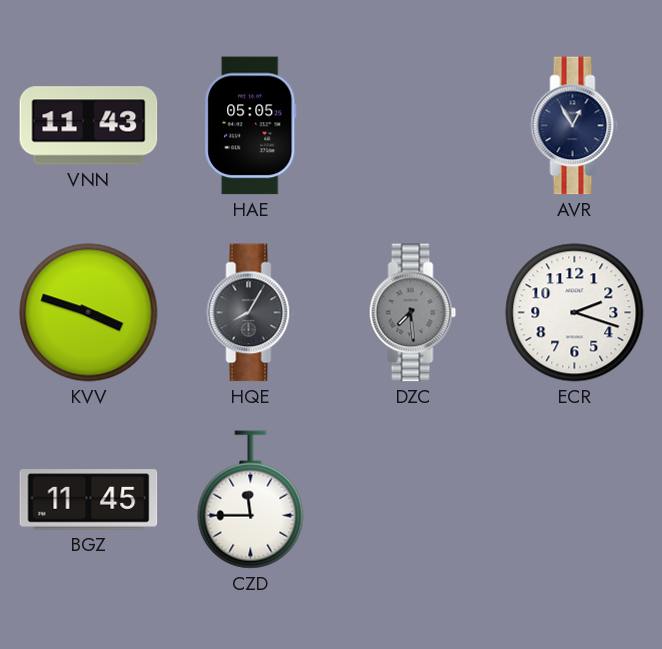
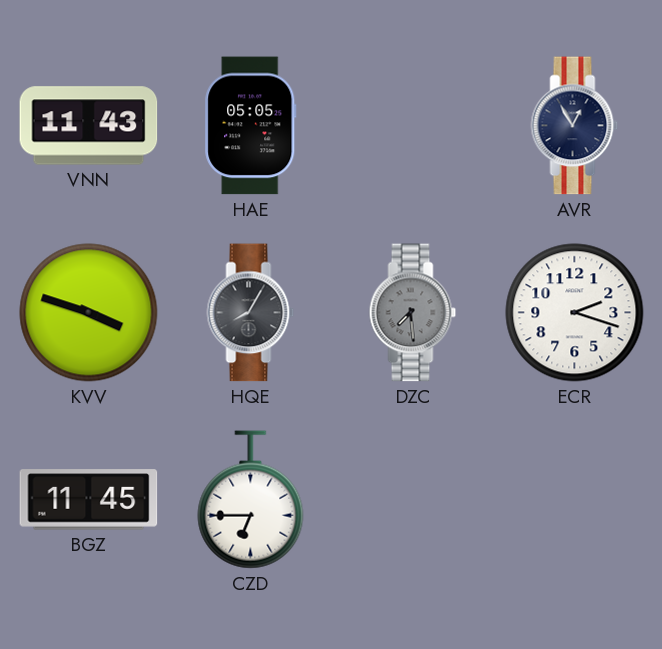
CZD: 11:45 -> 6:45 (251, 500)
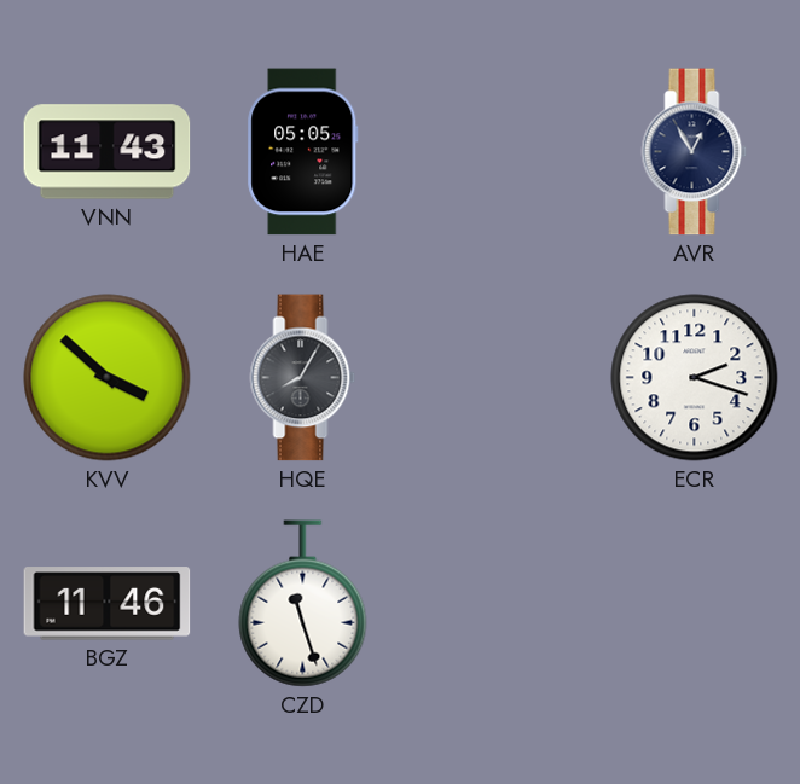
KVV: 3:48 -> 3:52 (108, 378)
DZC: 7:29 -> none (413, 313)
BGZ: 11:45 -> 11:46 (108, 604)
CZD: 6:45 -> 11:27 (303, 604)
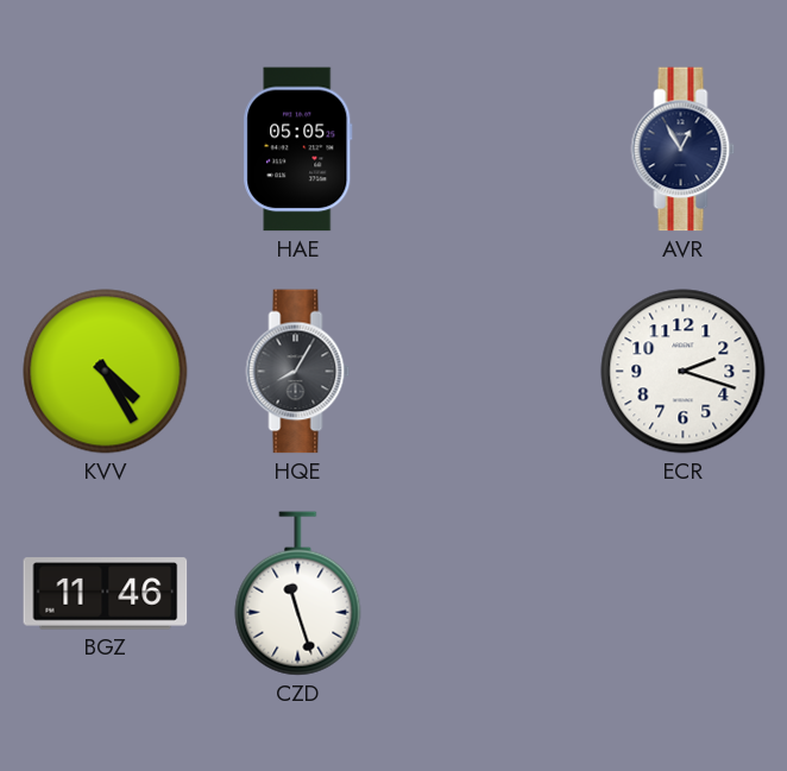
VNN: 11:43 -> none (108, 152)
KVV: 3:52 -> 4:25 (106, 372)
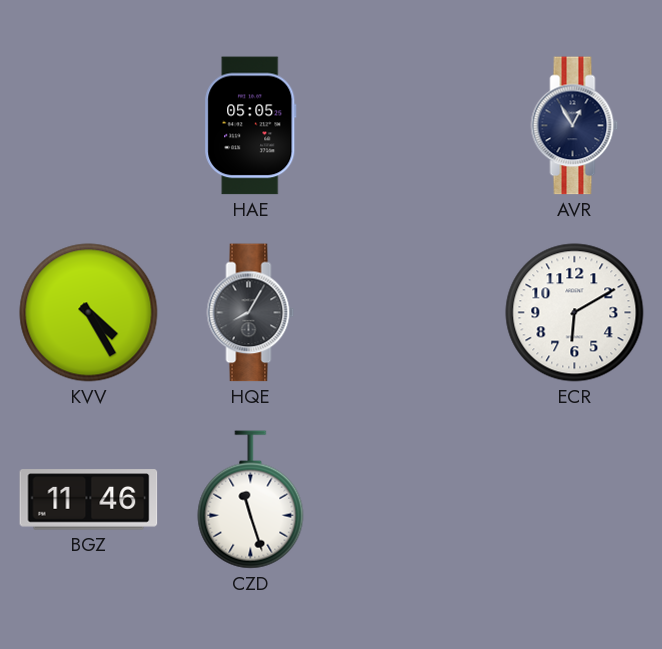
ECR: 2:18 -> 6:10 (575, 313)
